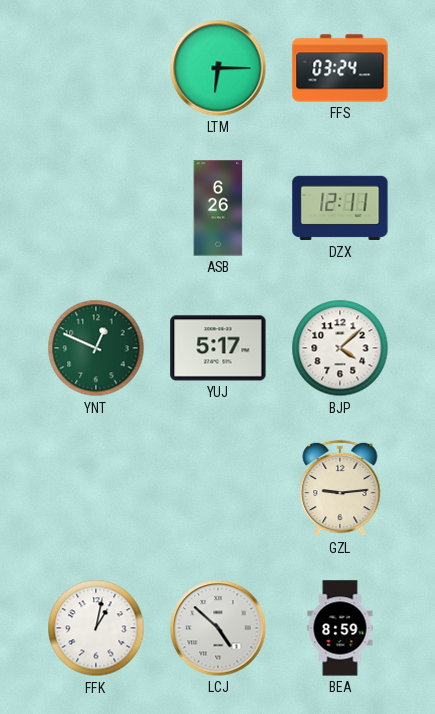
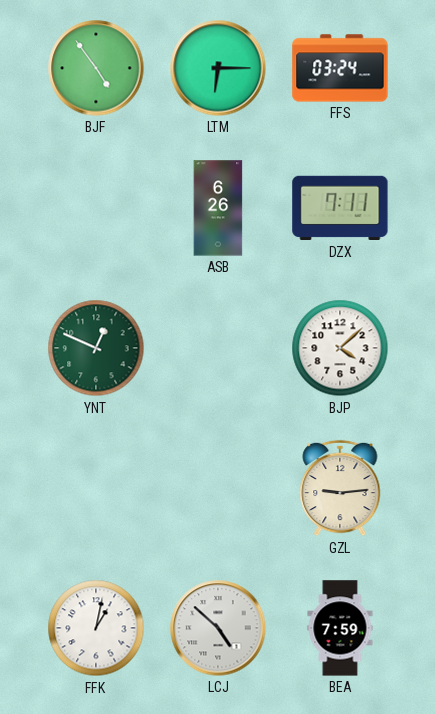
BJF: none -> 4:54 (96, 68)
DZX: 12:11 -> 7:11 (340, 208)
YUJ: 5:17 -> none (218, 348)
BEA: 8:59 -> 7:59 (340, 628)
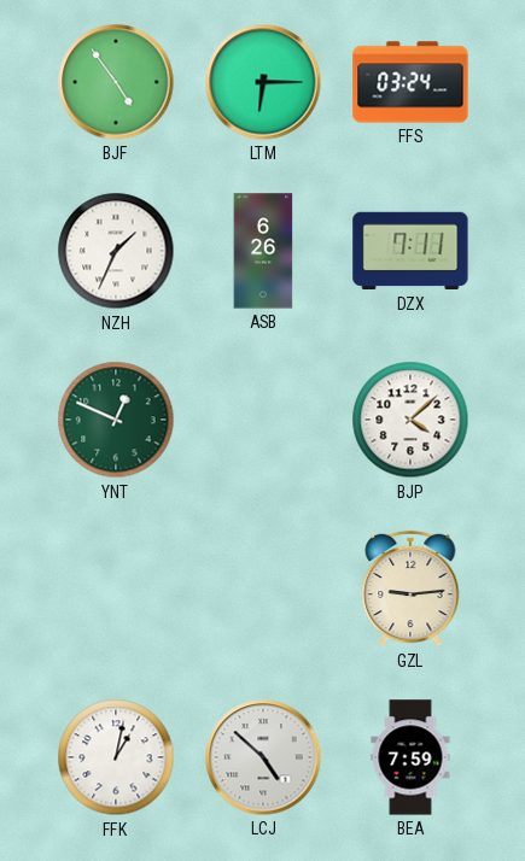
NZH: none -> 1:34 (116, 251)
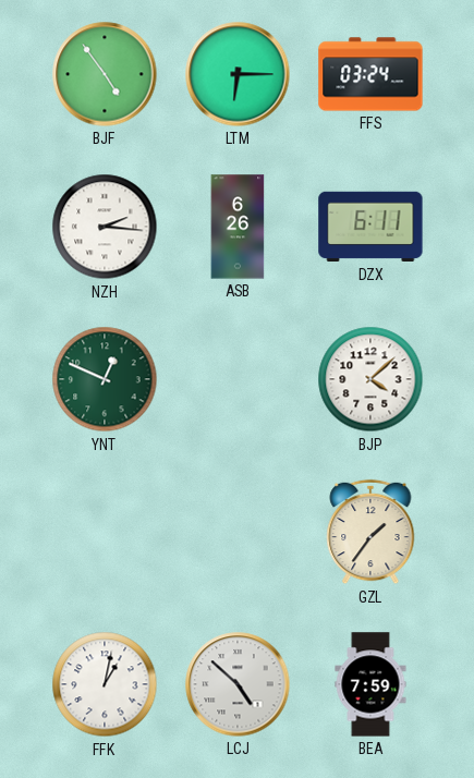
NZH: 1:34 -> 2:16 (105, 227)
DZX: 7:11 -> 6:11 (370, 227)
GZL: 9:14 -> 1:36 (370, 532)
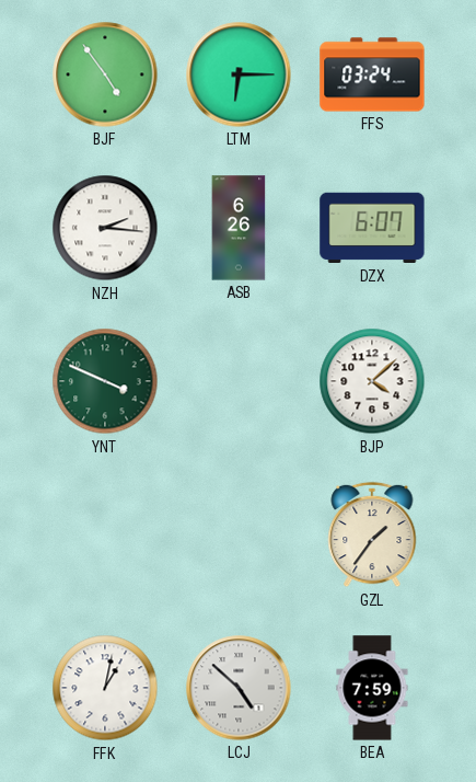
DZX: 6:11 -> 6:07 (372, 228)
YNT: 12:49 -> 3:49 (105, 381)
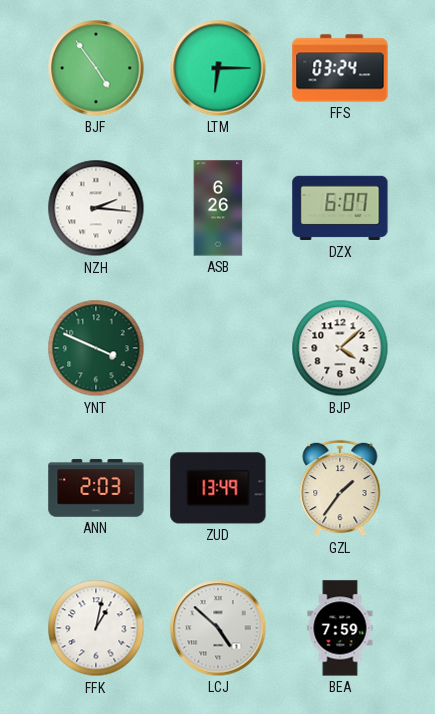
ANN: none -> 2:03 (96, 488)
ZUD: none -> 13:49 (218, 488)
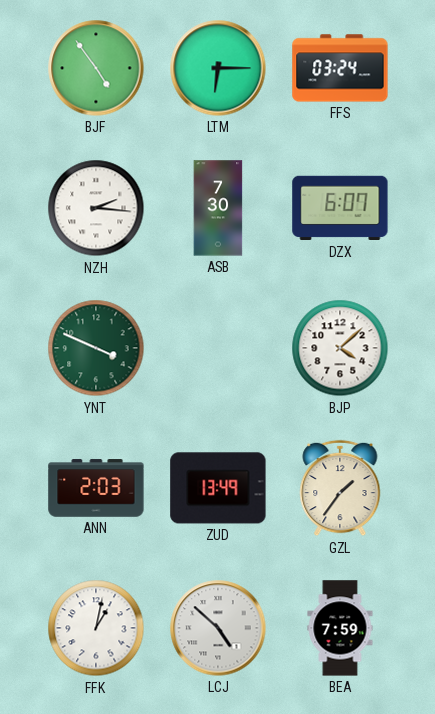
ASB: 6:26 -> 7:30 (218, 208)
